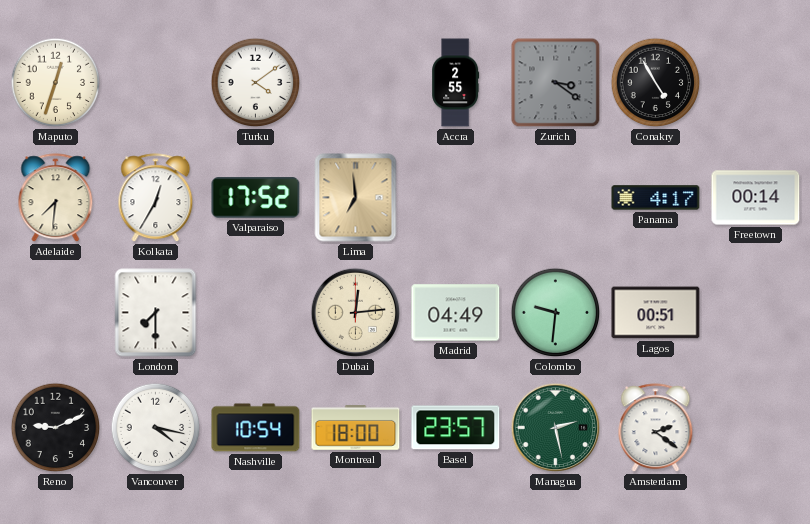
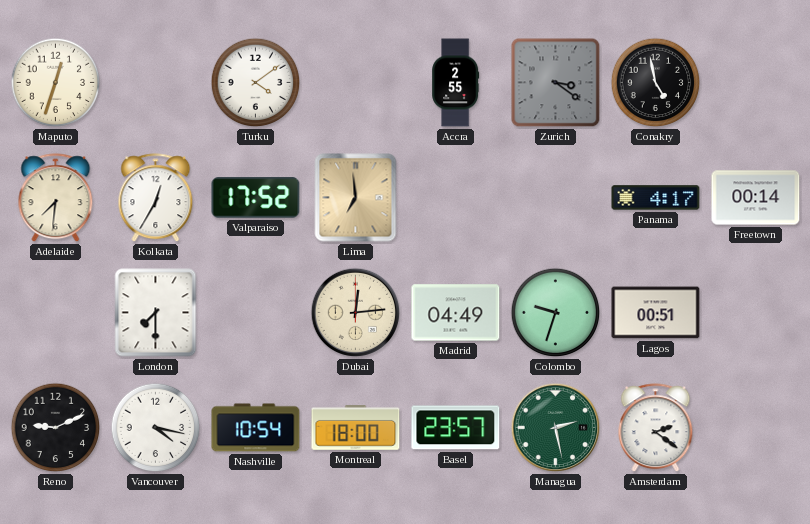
Conakry: 4:55 -> 4:58 (656, 83)
Colombo: 9:31 -> 9:33 (556, 313)
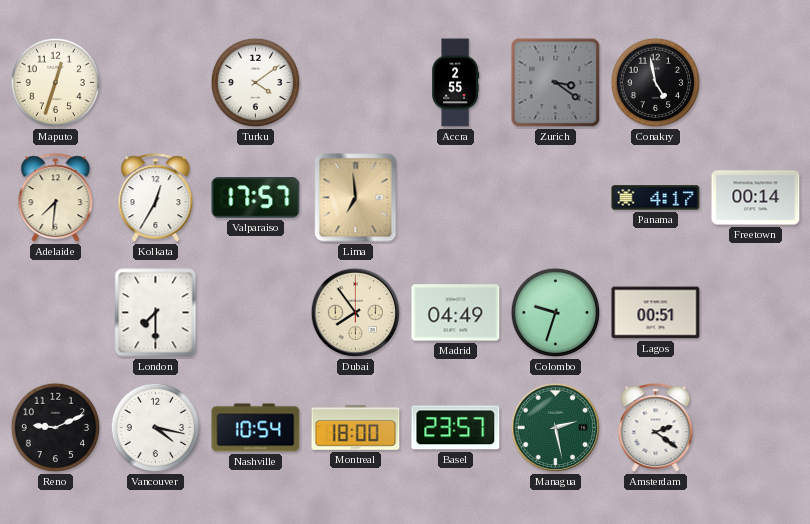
Valparaiso: 17:52 -> 17:57 (256, 198)
Dubai: 12:14 -> 7:54 (356, 313)
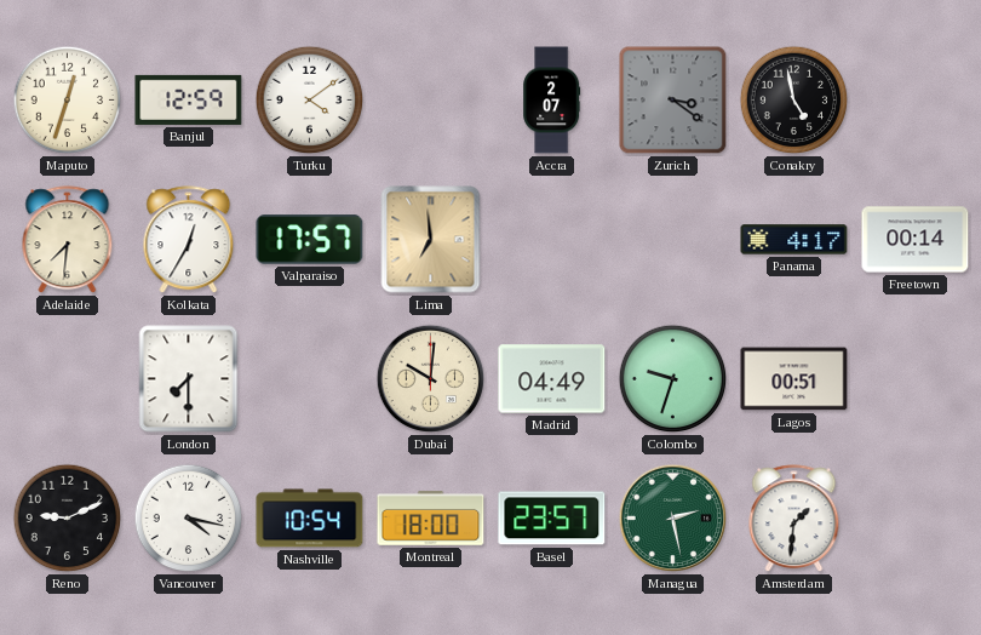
Banjul: none -> 12:59 (189, 99)
Accra: 2:55 -> 2:07 (552, 101)
Dubai: 7:54 -> 10:01 (431, 379)
Amsterdam: 2:21 -> 1:31 (794, 519)
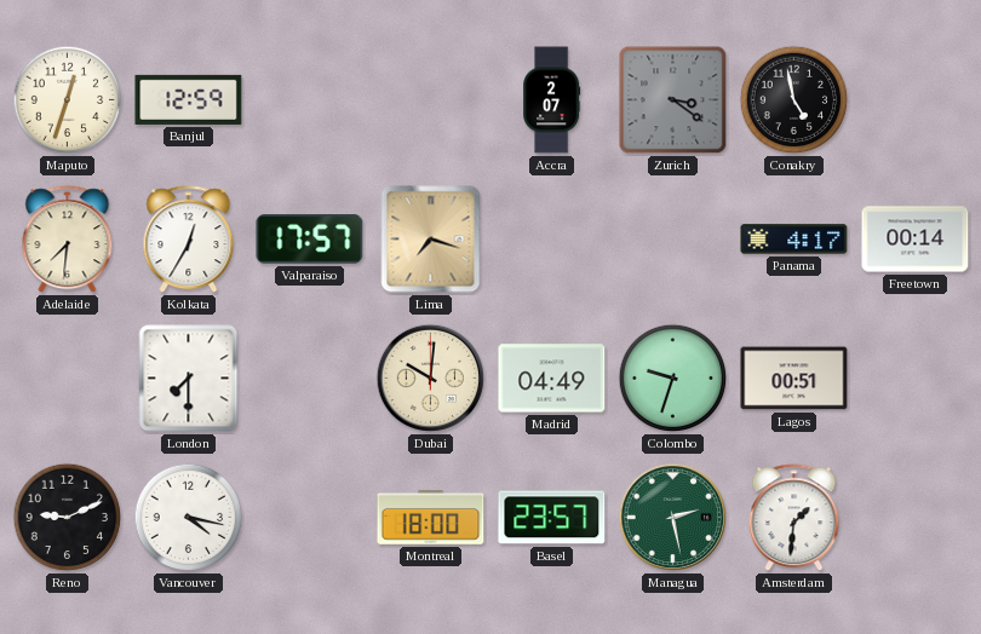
Turku: 4:09 -> none (310, 101)
Lima: 6:59 -> 7:18 (431, 240)
Nashville: 10:54 -> none (310, 519)
